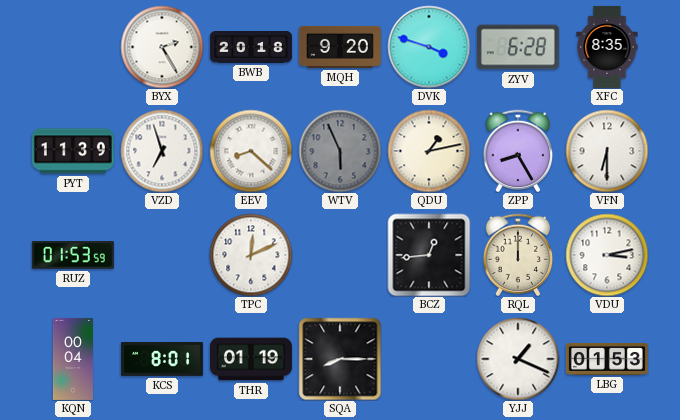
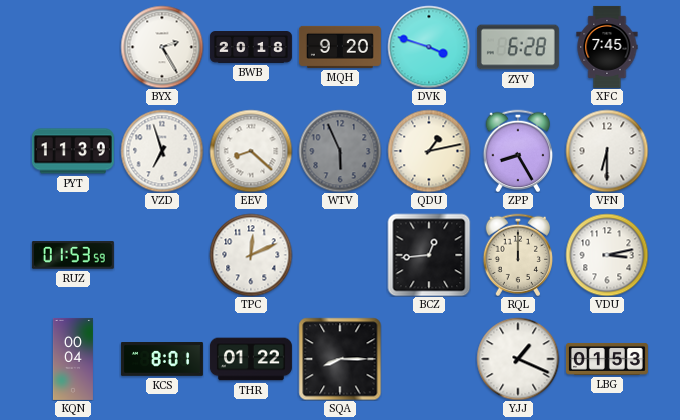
XFC: 8:35 -> 7:45 (607, 47)
THR: 01:19 -> 01:22 (251, 359)
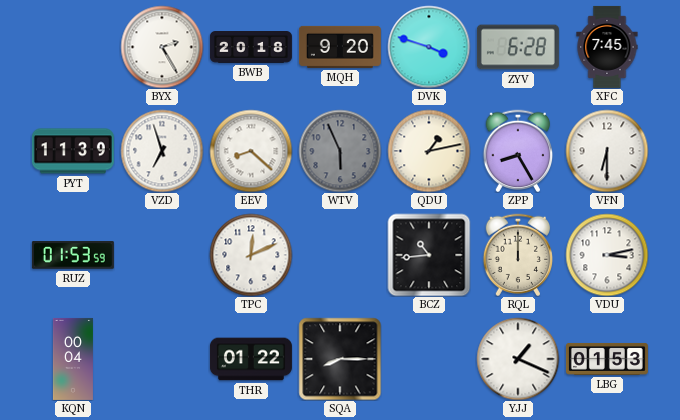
BCZ: 12:44 -> 10:44 (429, 255)
KCS: 8:01 -> none (162, 360)
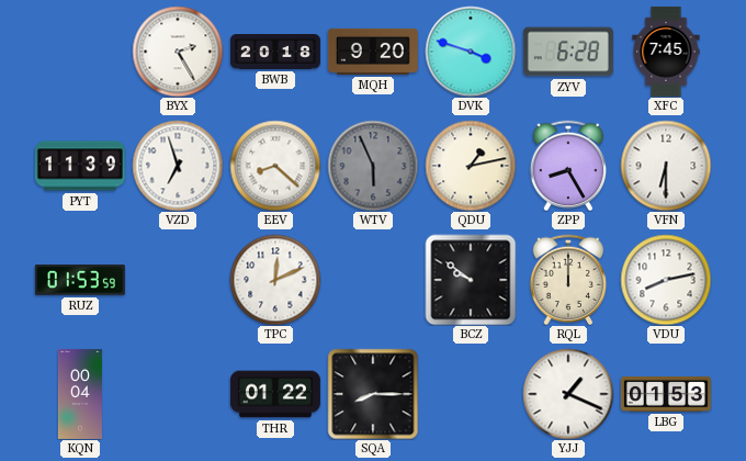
BCZ: 10:44 -> 9:51 (471, 280)
VDU: 3:13 -> 8:13 (666, 280)
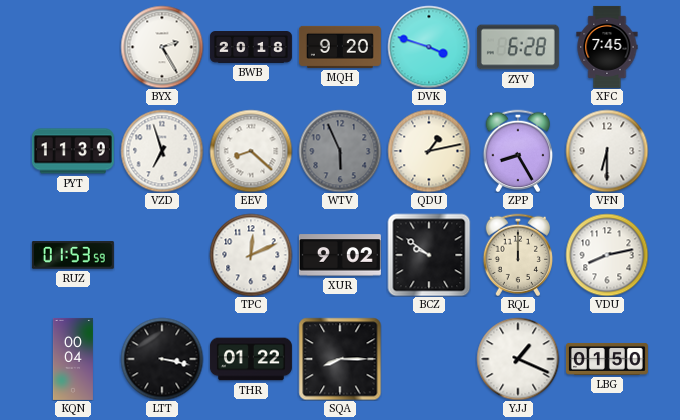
XUR: none -> 9:02 (340, 255)
LTT: none -> 3:17 (162, 359)
LBG: 01:53 -> 01:50 (607, 359)
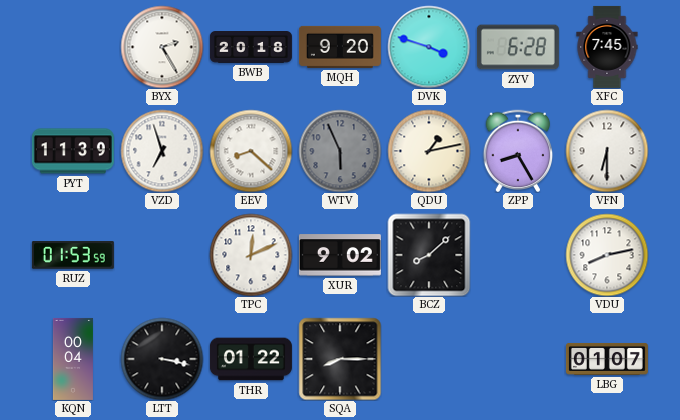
BCZ: 9:51 -> 8:08 (429, 255)
RQL: 12:00 -> none (518, 255)
YJJ: 1:19 -> none (518, 359)
LBG: 01:50 -> 01:07 (607, 359)
